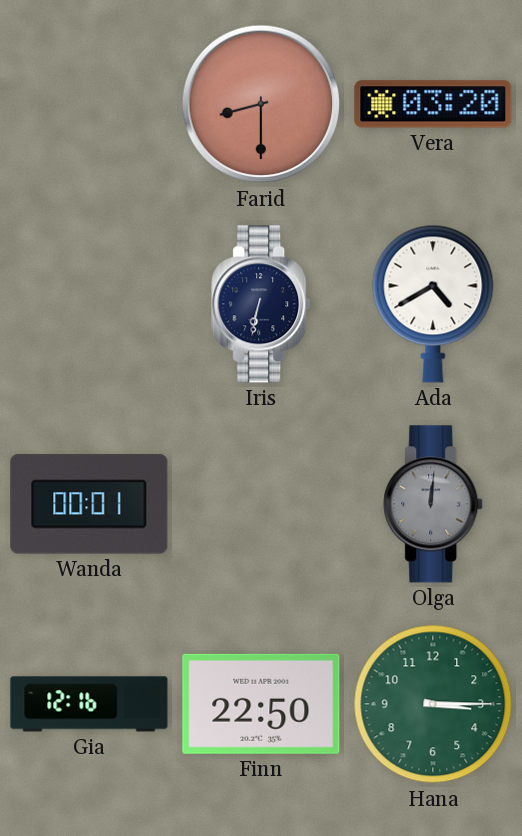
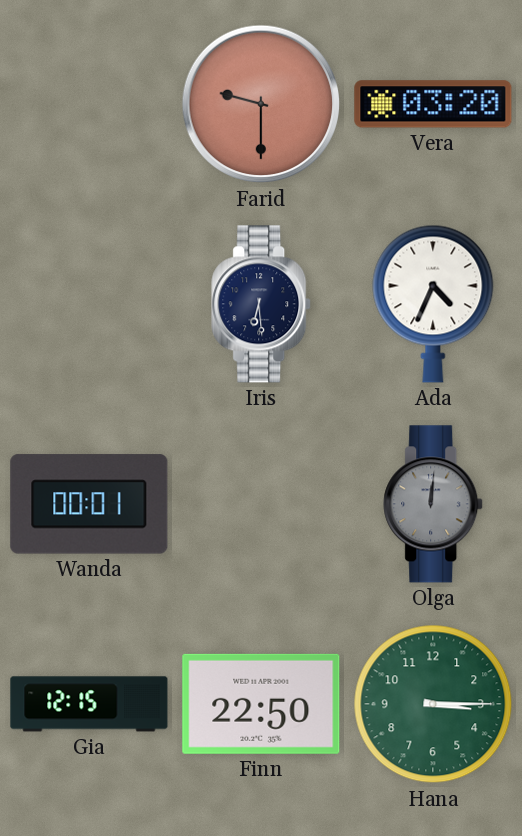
Farid: 8:30 -> 9:30 (261, 104)
Iris: 6:32 -> 6:29 (262, 304)
Ada: 4:40 -> 4:34 (433, 304)
Gia: 12:16 -> 12:15 (89, 704)
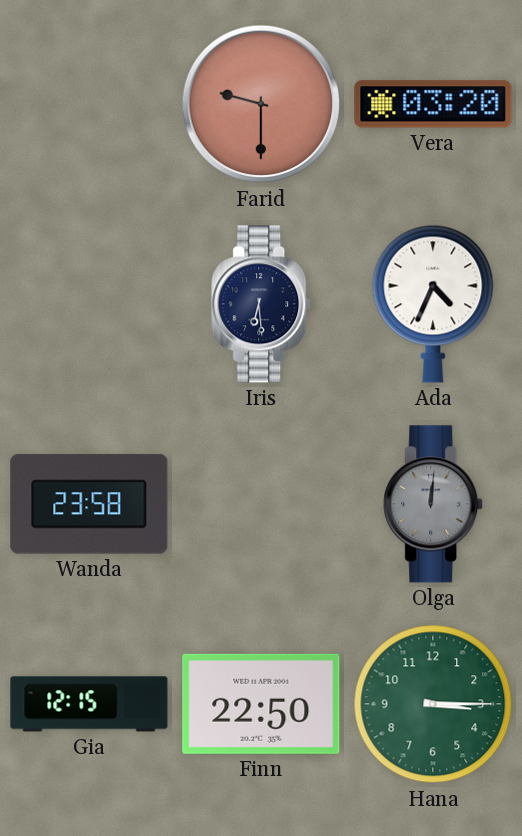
Wanda: 00:01 -> 23:58 (89, 504)
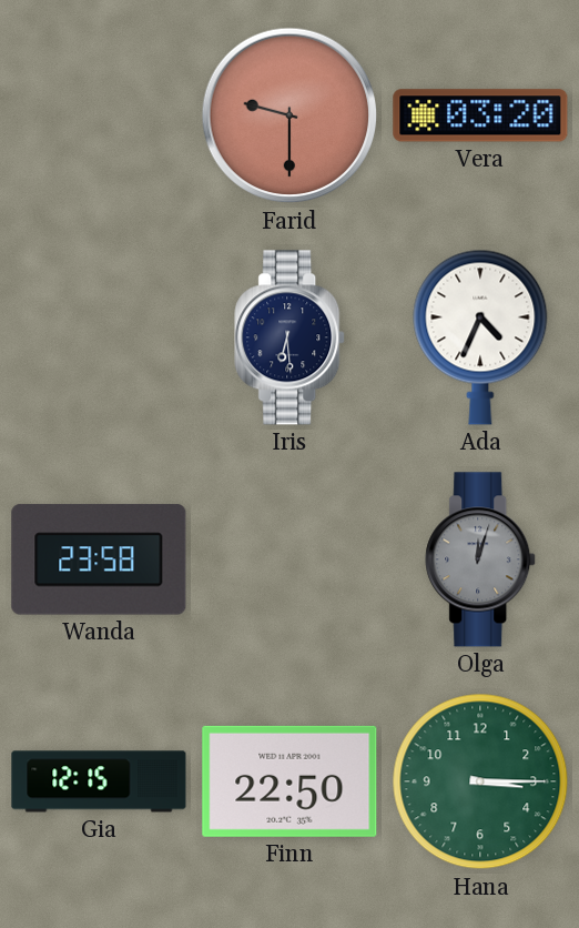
Olga: 12:01 -> 12:03 (481, 559)
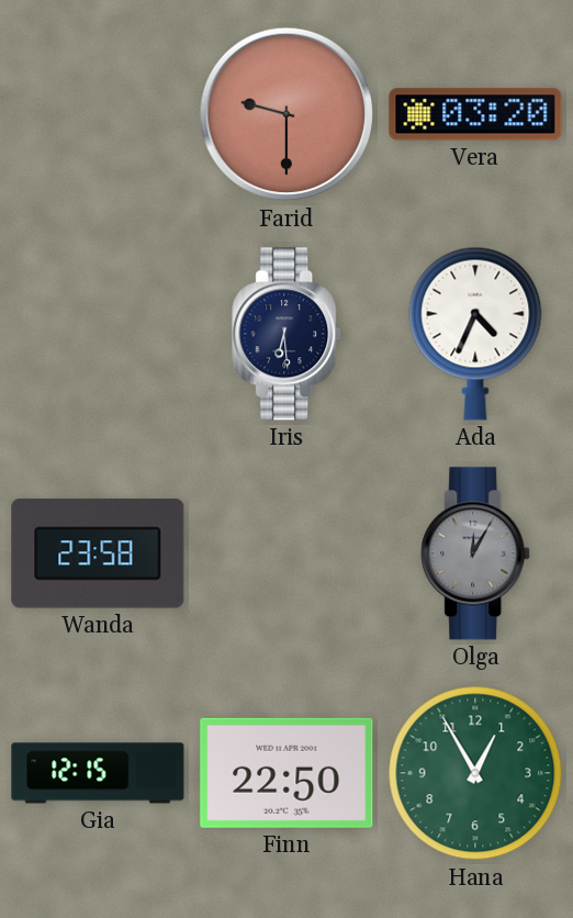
Olga: 12:03 -> 12:05 (476, 553)
Hana: 3:15 -> 12:55 (475, 773)
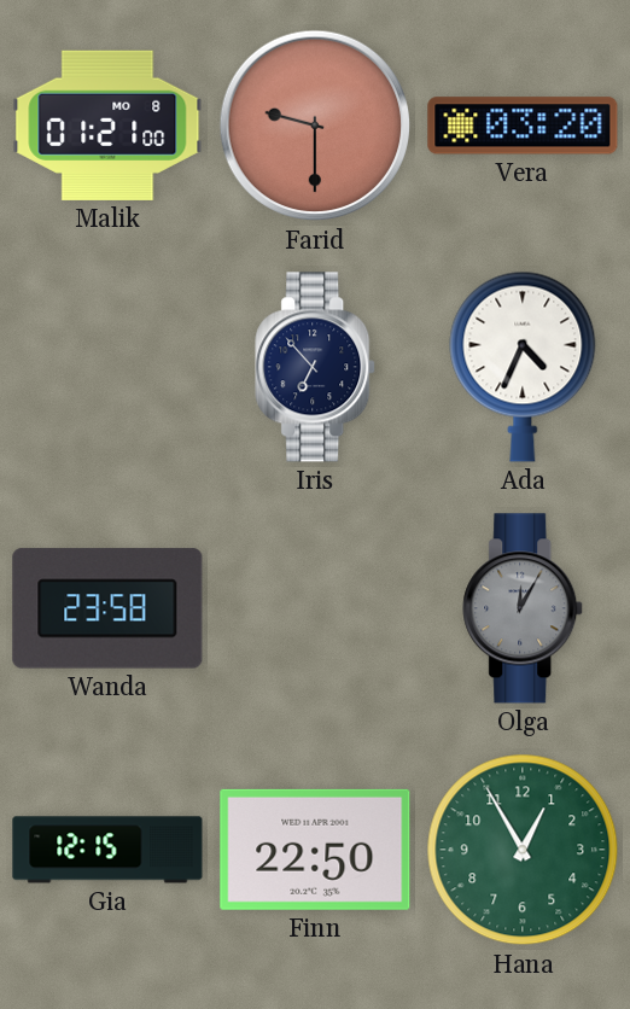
Malik: none -> 01:21 (107, 126)
Iris: 6:29 -> 6:53 (316, 367)
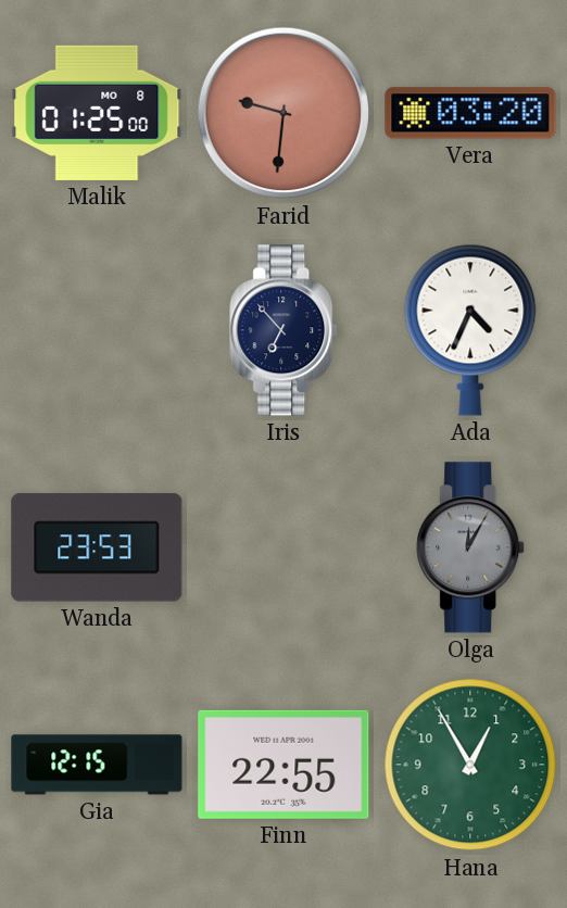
Malik: 01:21 -> 01:25 (97, 113)
Farid: 9:30 -> 9:31 (283, 113)
Wanda: 23:58 -> 23:53 (97, 547)
Finn: 22:50 -> 22:55 (283, 765)
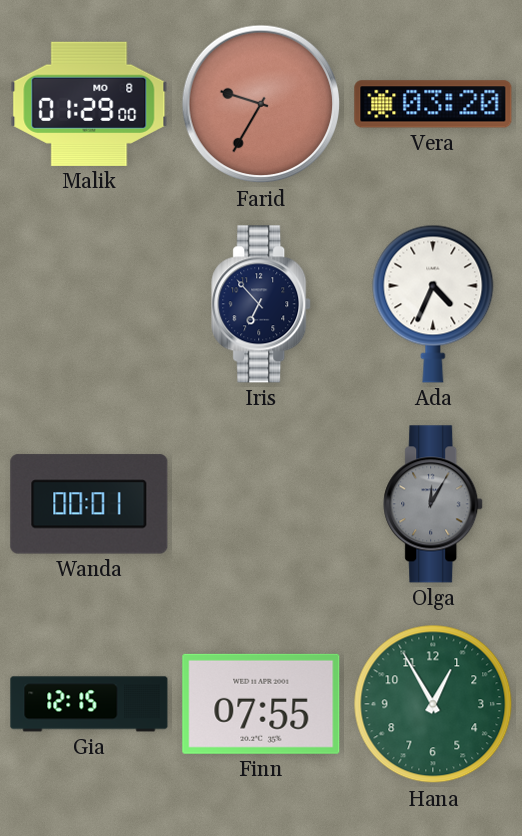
Malik: 01:25 -> 01:29 (89, 104)
Farid: 9:31 -> 9:35 (261, 104)
Wanda: 23:53 -> 00:01 (89, 504)
Finn: 22:55 -> 07:55 (261, 704)
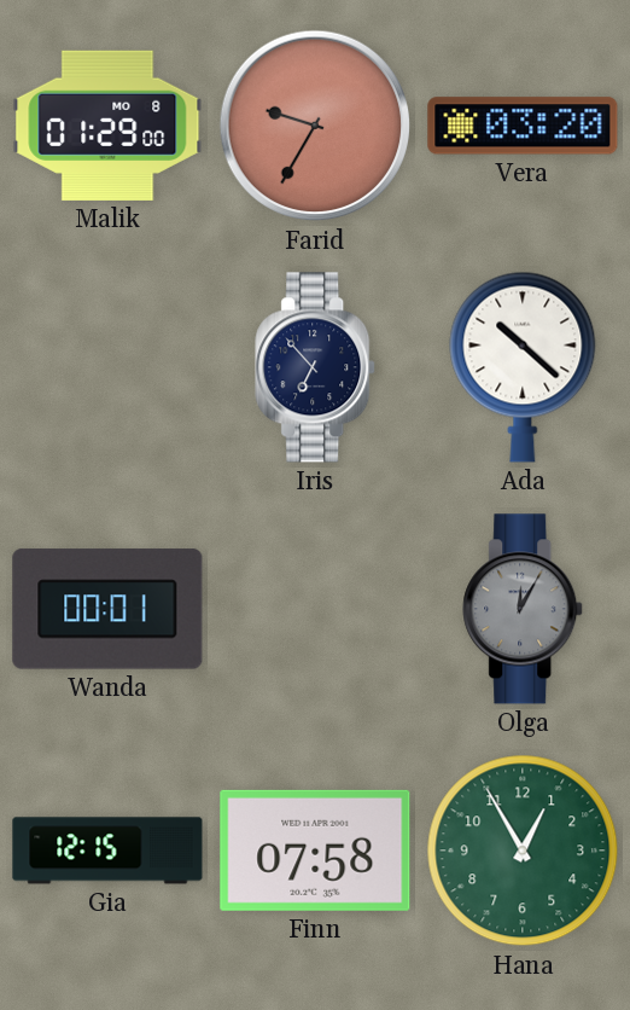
Ada: 4:34 -> 10:22 (523, 367)
Finn: 07:55 -> 07:58 (315, 851)
